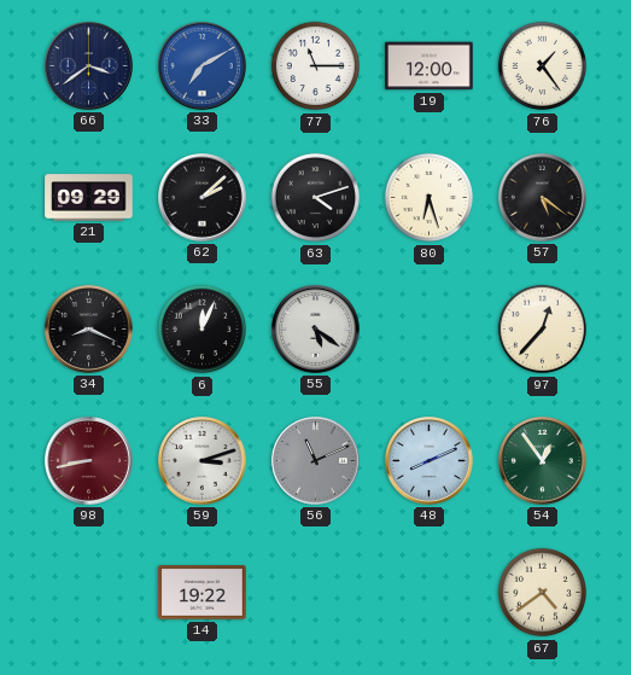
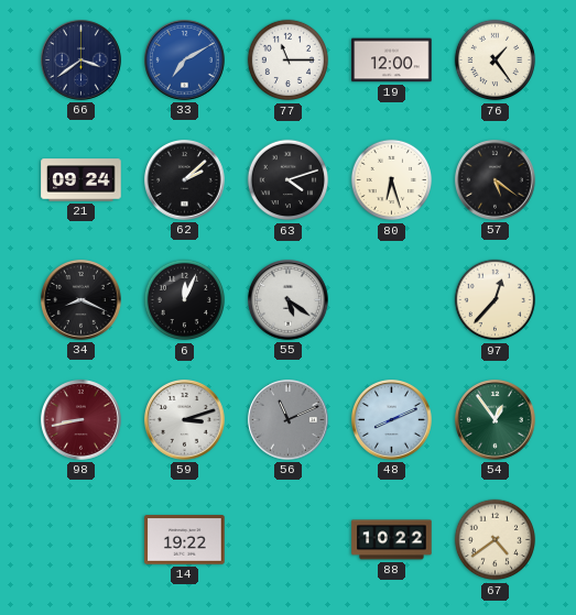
21: 09:29 -> 09:24 (81, 180)
88: none -> 10:22 (392, 540)
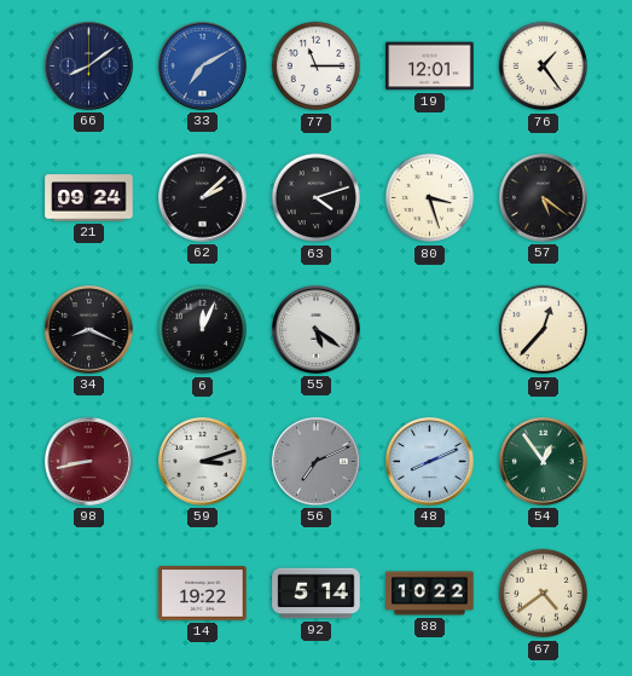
66: 3:39 -> 8:09 (89, 67)
19: 12:00 -> 12:01 (430, 67)
80: 6:27 -> 3:27 (430, 198)
56: 11:11 -> 7:11 (317, 462)
92: none -> 5:14 (317, 594)
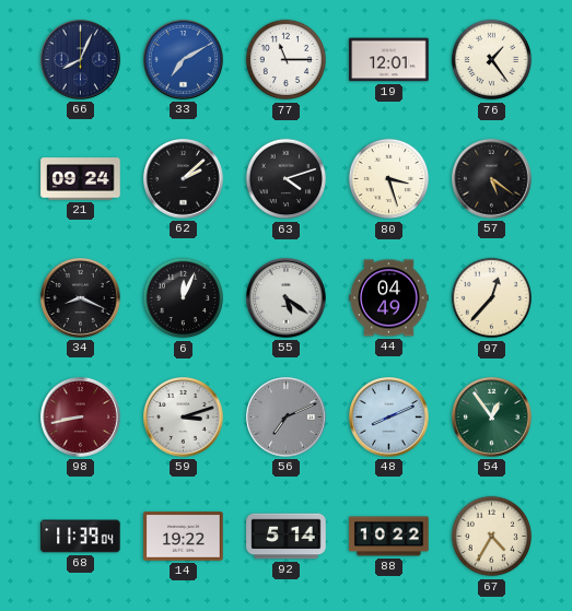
66: 8:09 -> 8:04 (81, 60)
44: none -> 04:49 (389, 298)
68: none -> 11:39 (81, 537)
67: 4:39 -> 4:35 (492, 537)
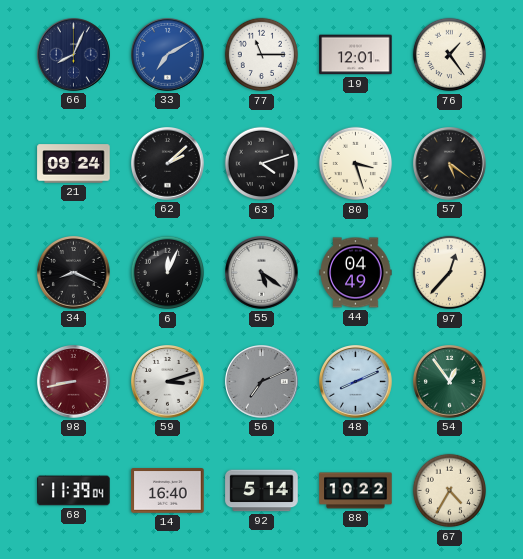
14: 19:22 -> 16:40 (168, 491)
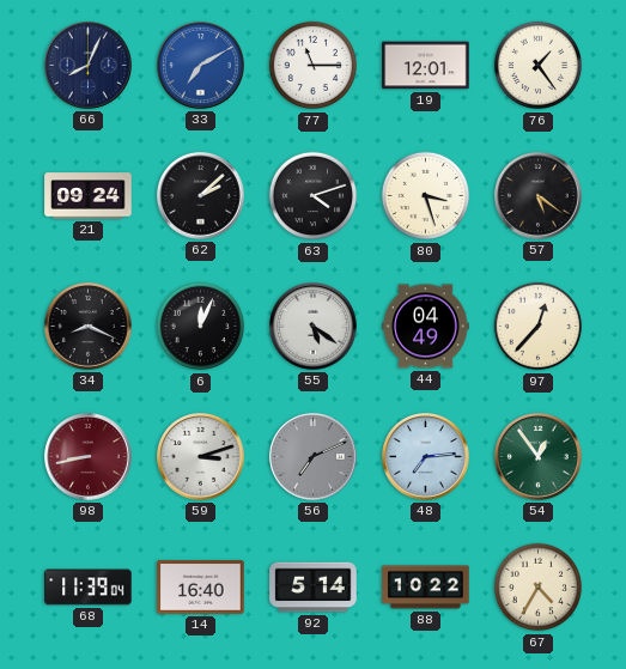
48: 8:11 -> 7:14 (426, 457)
